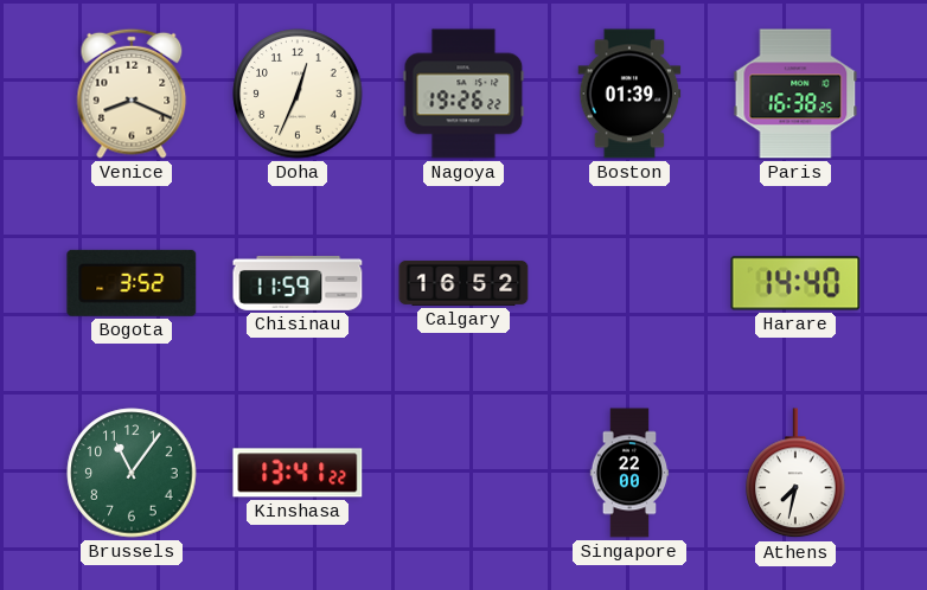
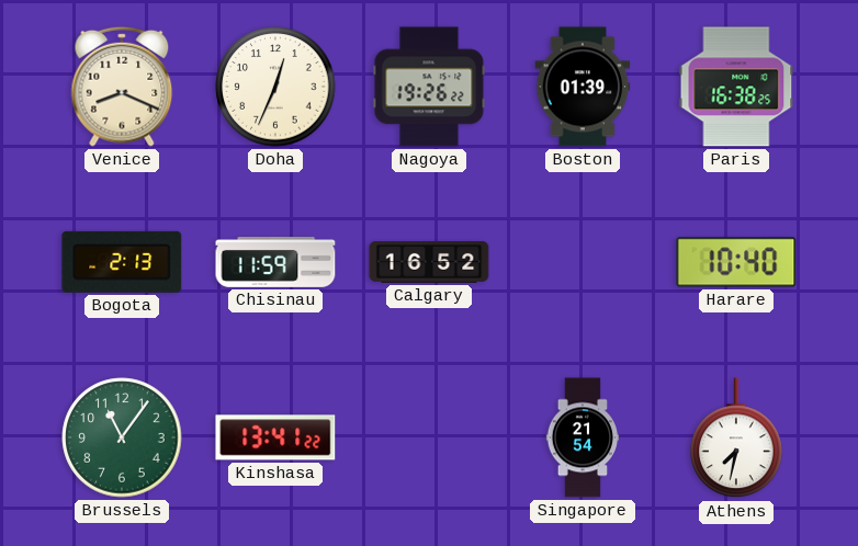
Bogota: 3:52 -> 2:13 (122, 262)
Harare: 14:40 -> 10:40 (736, 262)
Singapore: 22:00 -> 21:54 (583, 437)
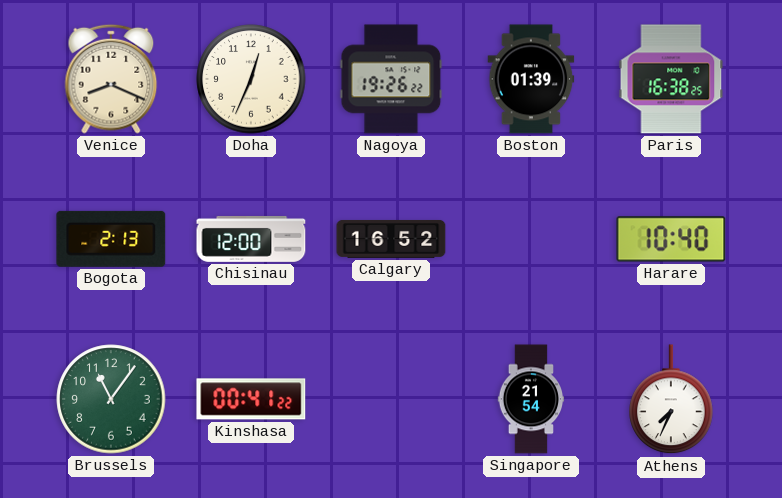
Chisinau: 11:59 -> 12:00 (251, 239)
Kinshasa: 13:41 -> 00:41 (251, 399)
Athens: 7:32 -> 7:34 (671, 400)
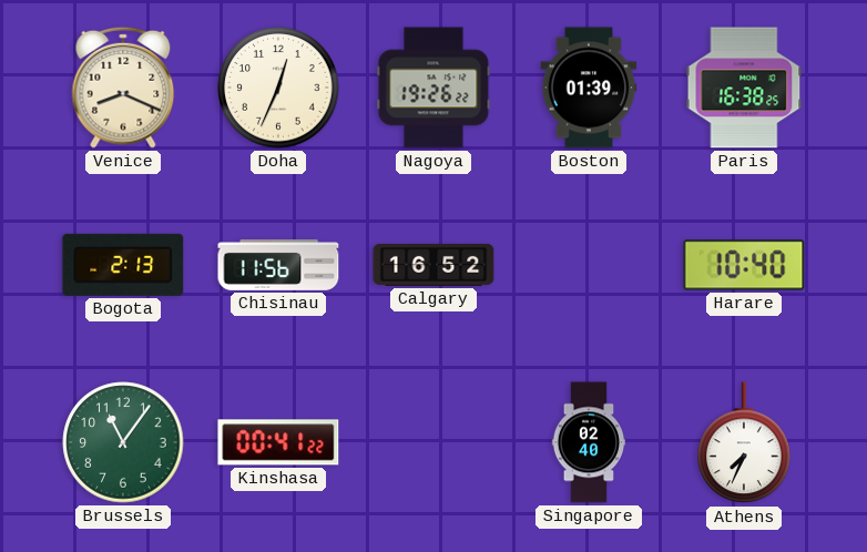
Chisinau: 12:00 -> 11:56 (278, 265)
Singapore: 21:54 -> 02:40 (589, 442)
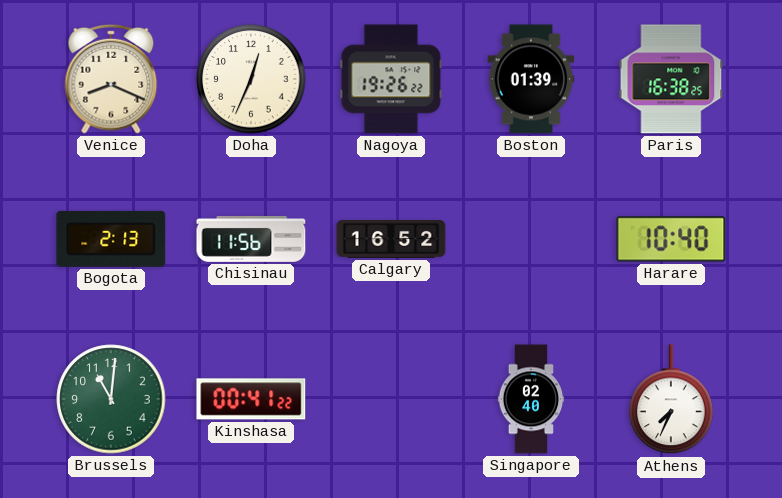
Brussels: 11:06 -> 11:01 (111, 399)
